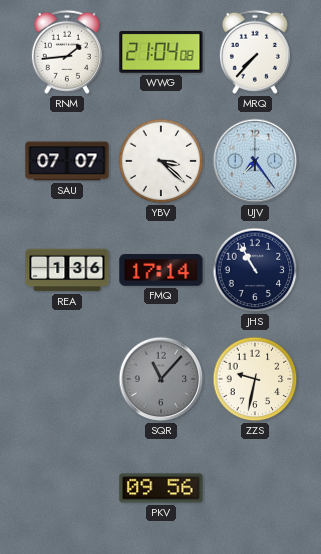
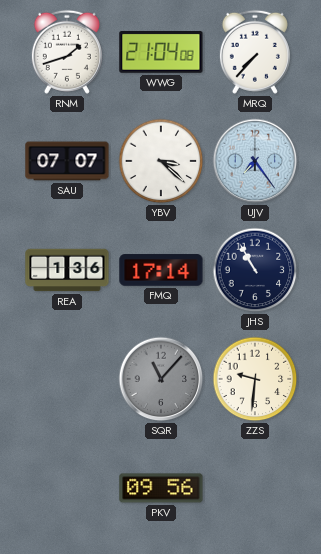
RNM: 1:44 -> 1:42 (67, 52)
ZZS: 9:32 -> 9:31 (255, 379)
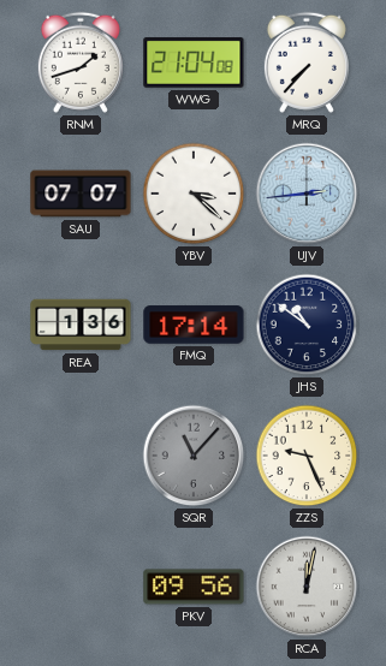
UJV: 7:24 -> 2:44 (307, 194)
JHS: 10:55 -> 10:51 (307, 325)
ZZS: 9:31 -> 9:26 (307, 456)
RCA: none -> 12:02 (307, 587)
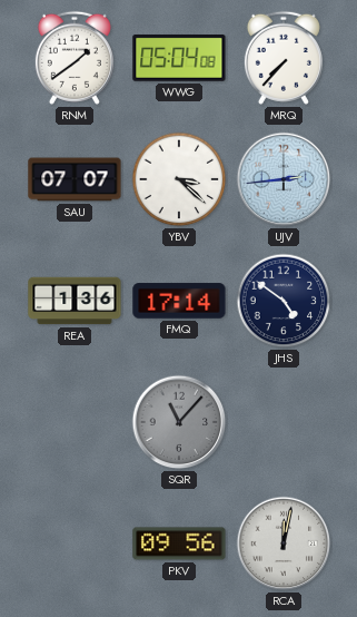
RNM: 1:42 -> 1:39 (75, 58)
WWG: 21:04 -> 05:04 (179, 59)
JHS: 10:51 -> 4:51 (284, 301)
ZZS: 9:26 -> none (307, 456)
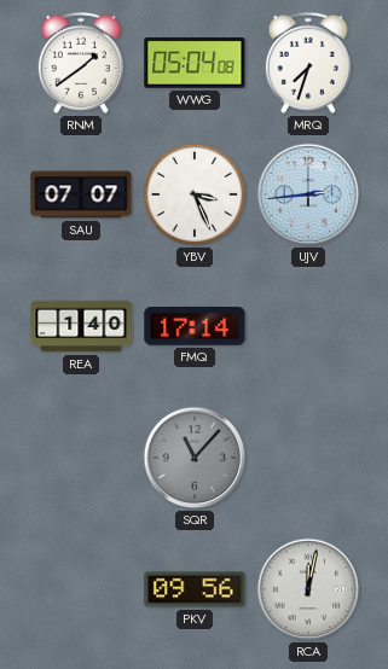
MRQ: 7:37 -> 7:33 (308, 63)
YBV: 3:22 -> 3:26 (195, 194)
REA: 1:36 -> 1:40 (81, 326)
JHS: 4:51 -> none (284, 301)
